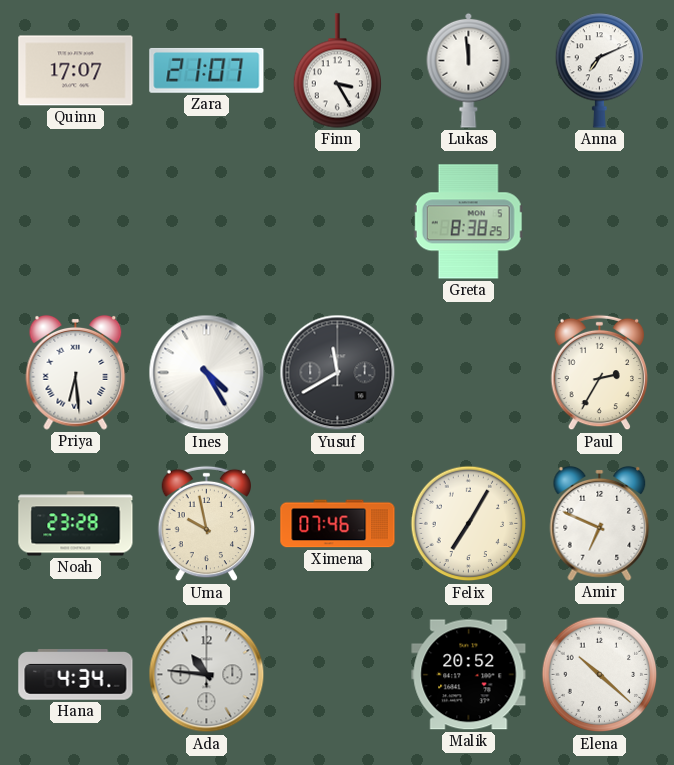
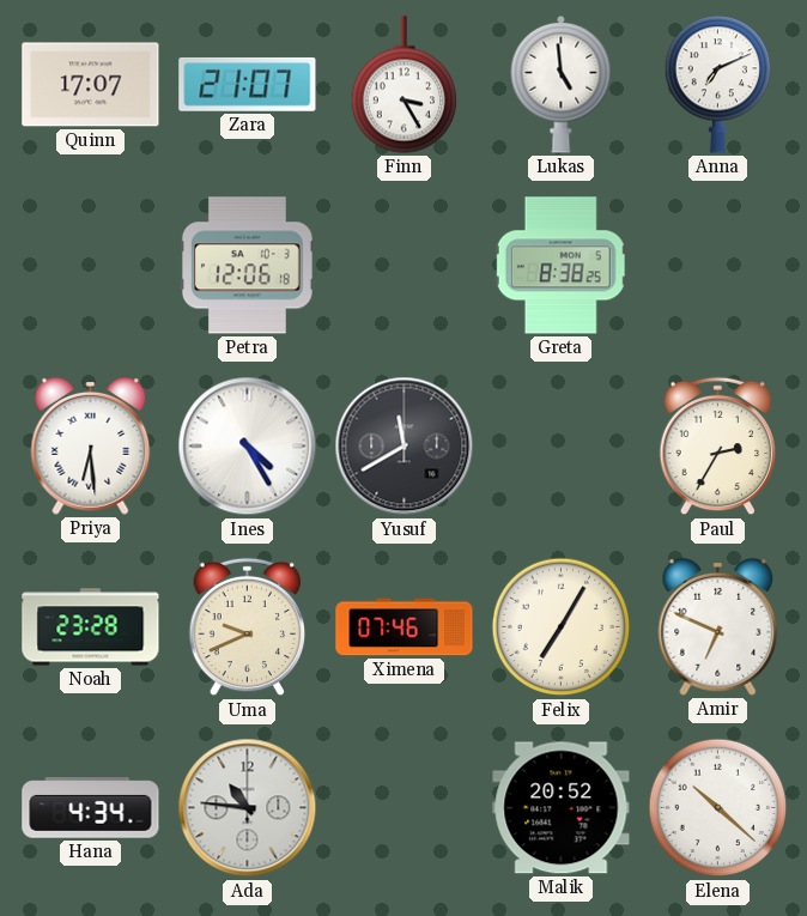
Lukas: 11:59 -> 4:59 (562, 84)
Petra: none -> 12:06 (247, 266)
Uma: 9:58 -> 9:41 (248, 627)
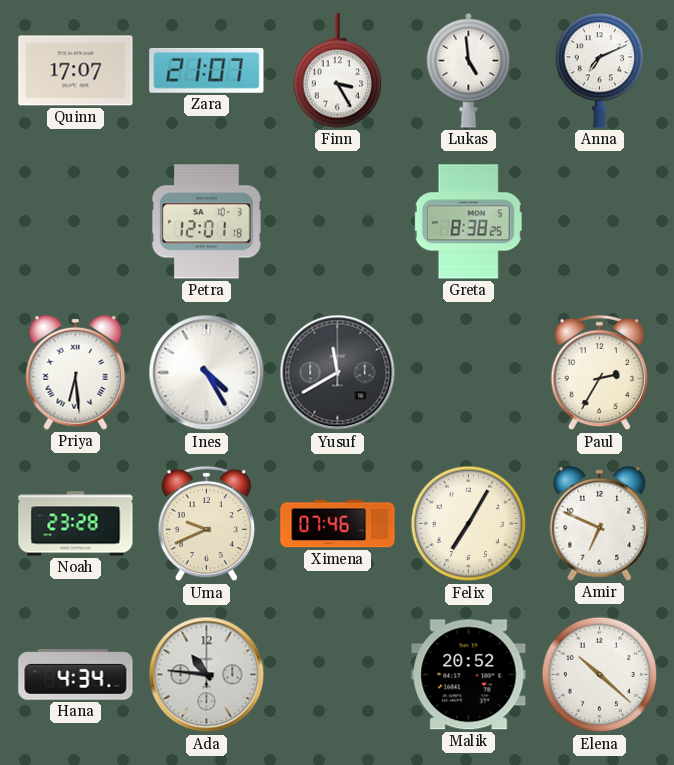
Petra: 12:06 -> 12:01 (206, 222)
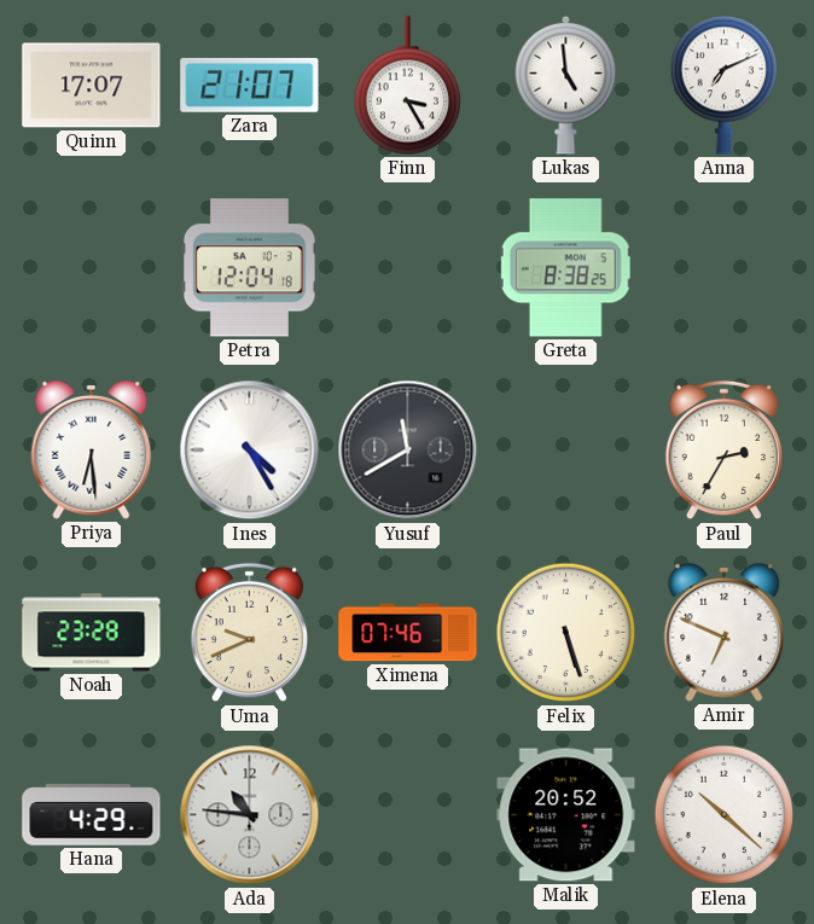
Petra: 12:01 -> 12:04 (249, 268)
Felix: 7:05 -> 5:27 (566, 633)
Hana: 4:34 -> 4:29 (92, 815)
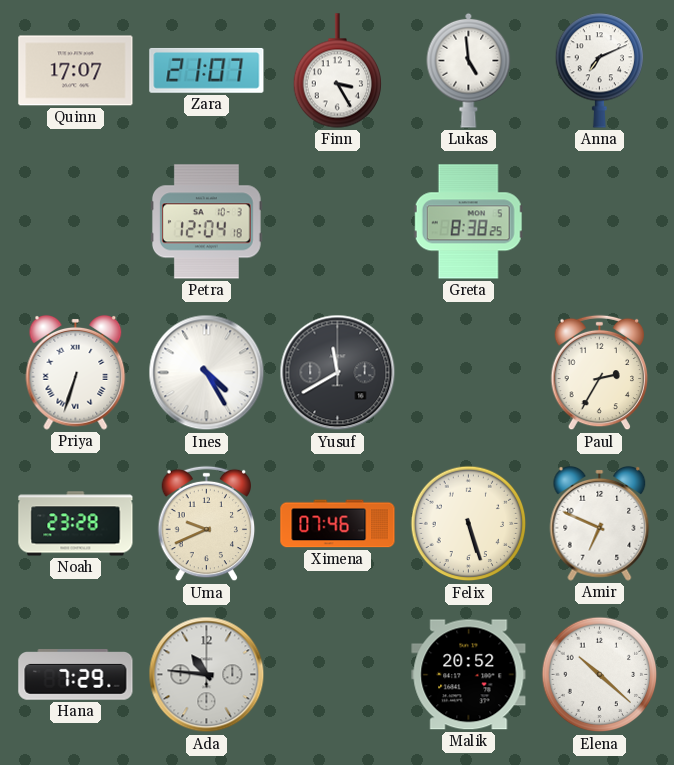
Priya: 6:29 -> 6:33 (76, 372)
Hana: 4:29 -> 7:29 (76, 675)
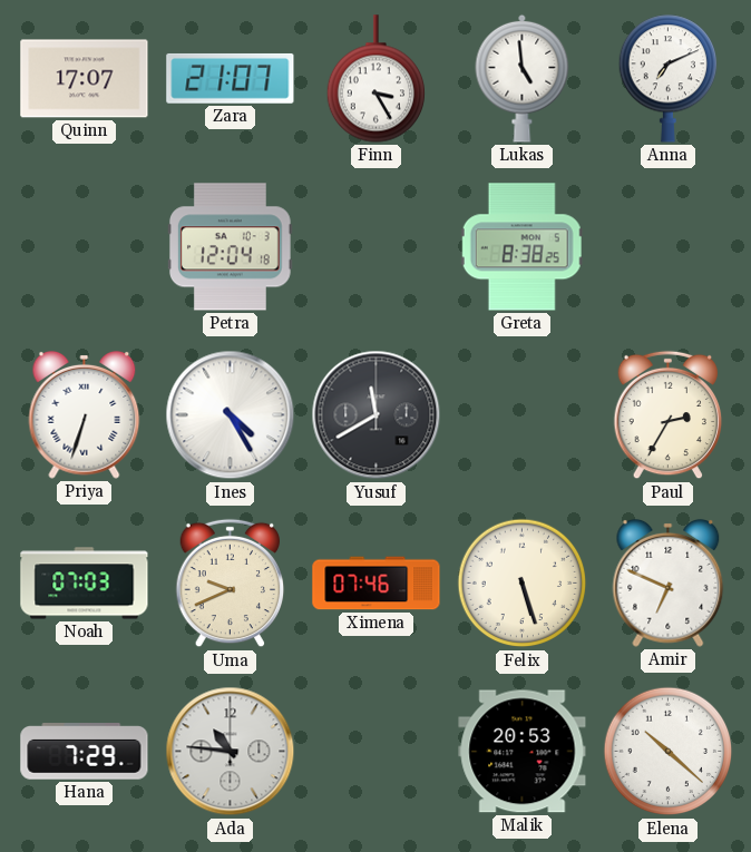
Noah: 23:28 -> 07:03 (85, 584)
Malik: 20:52 -> 20:53 (523, 752)
